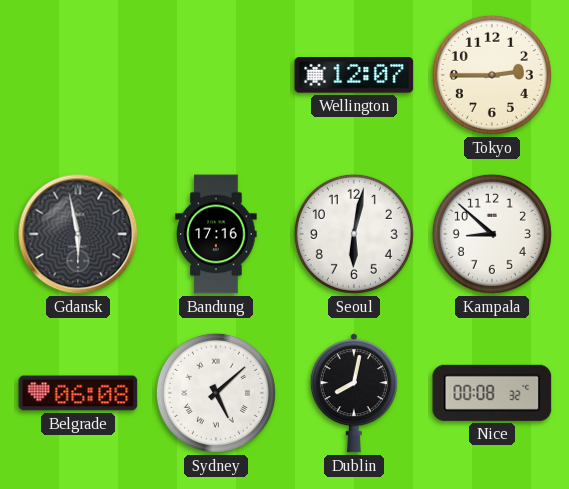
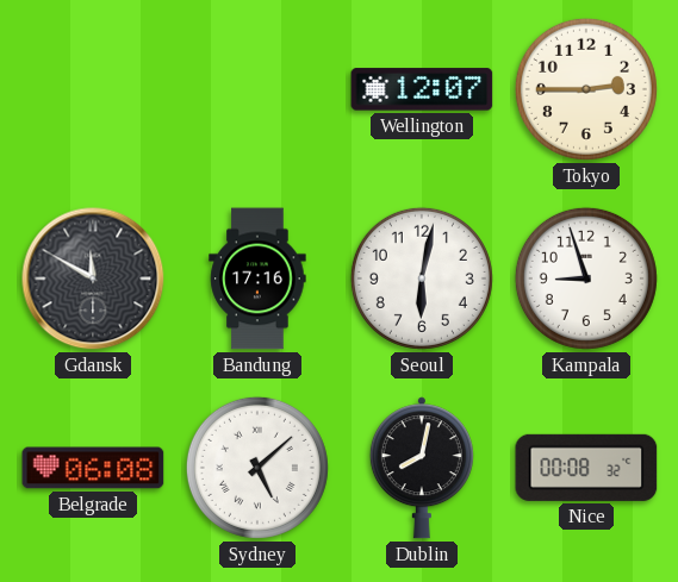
Gdansk: 5:58 -> 11:50 (93, 279)
Kampala: 8:52 -> 8:57 (586, 279)
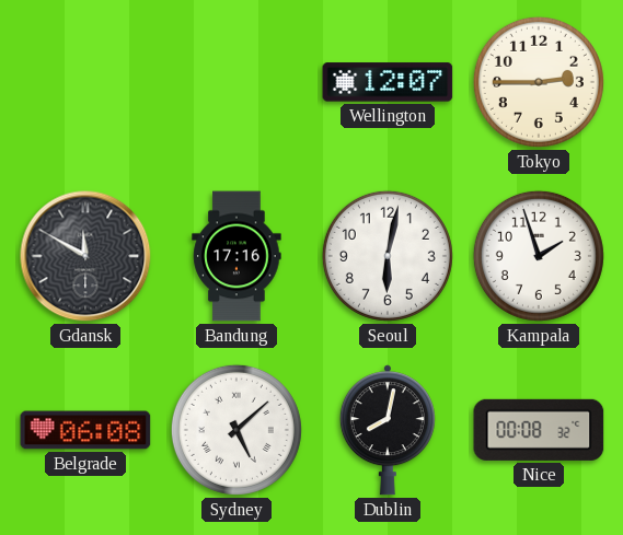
Kampala: 8:57 -> 1:57 (539, 256)
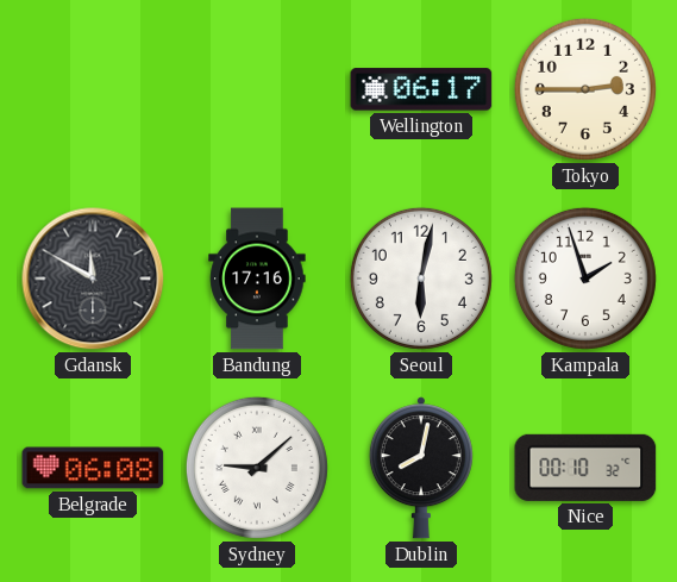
Wellington: 12:07 -> 06:17 (421, 89)
Sydney: 5:08 -> 9:08 (257, 468)
Nice: 00:08 -> 00:10 (585, 468)
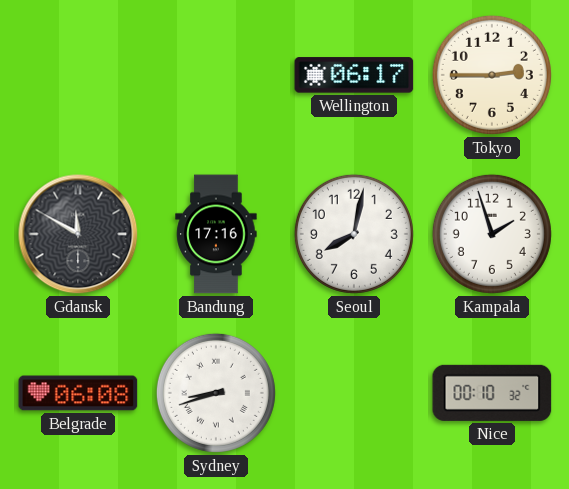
Seoul: 6:02 -> 8:02 (354, 234)
Sydney: 9:08 -> 8:42 (216, 393)
Dublin: 8:02 -> none (421, 468)
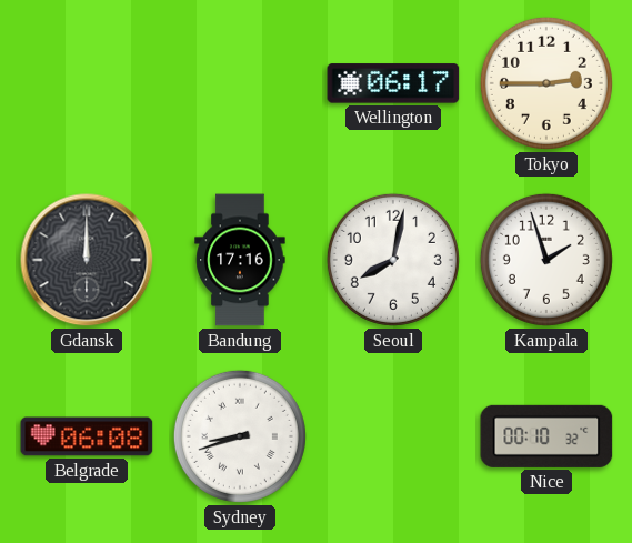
Gdansk: 11:50 -> 12:00 (87, 260)
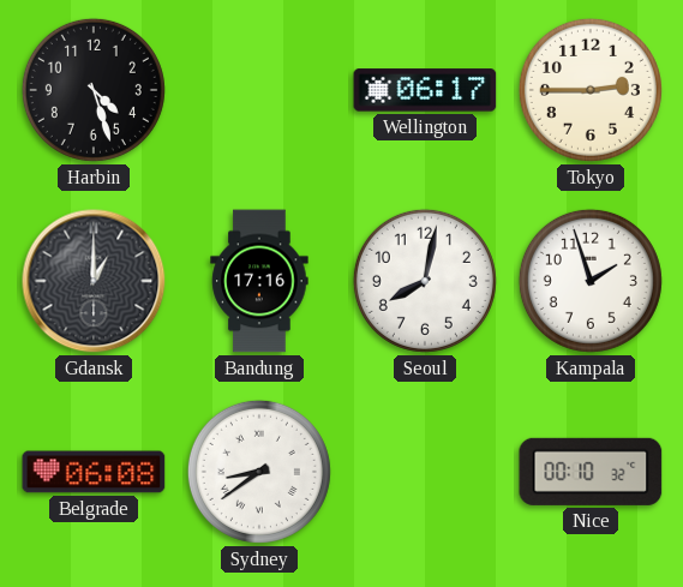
Harbin: none -> 4:27 (94, 90)
Gdansk: 12:00 -> 1:00 (94, 281)
Sydney: 8:42 -> 8:39 (259, 472)
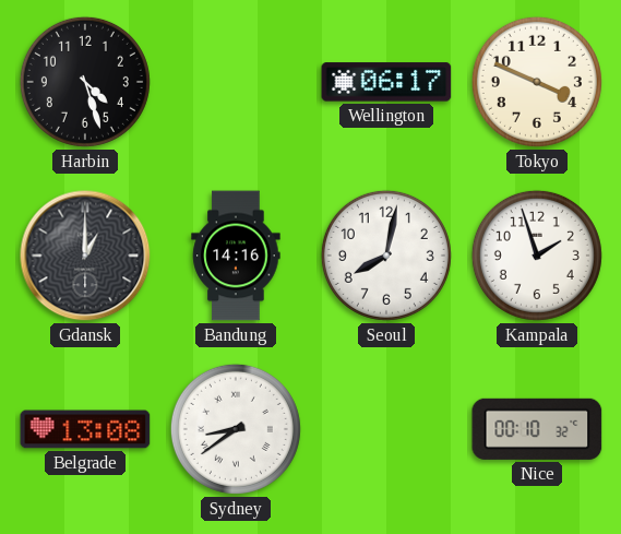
Tokyo: 2:45 -> 3:49 (537, 82)
Bandung: 17:16 -> 14:16 (236, 256)
Belgrade: 06:08 -> 13:08 (85, 429)
